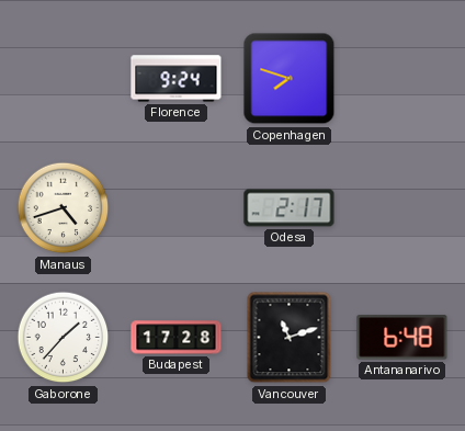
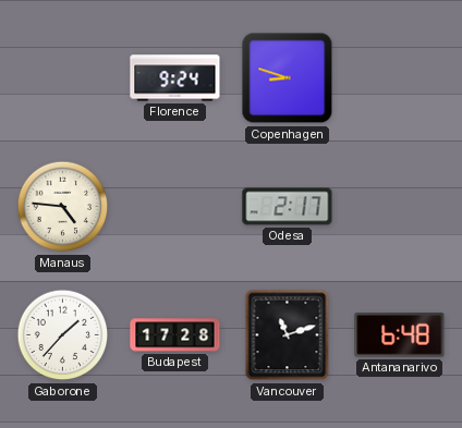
Copenhagen: 7:48 -> 8:48 (288, 78)
Manaus: 4:42 -> 4:46 (63, 207)
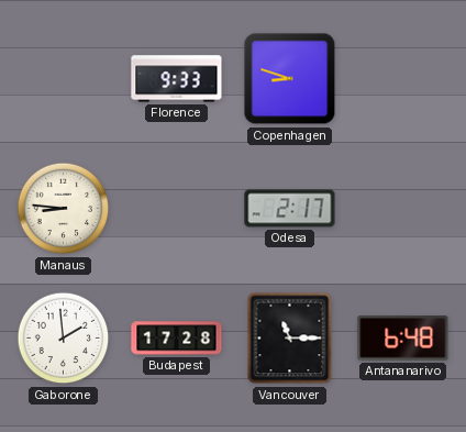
Florence: 9:24 -> 9:33 (177, 79)
Manaus: 4:46 -> 8:46 (64, 209)
Gaborone: 1:37 -> 1:59 (64, 339)
Vancouver: 11:12 -> 11:15 (290, 339)
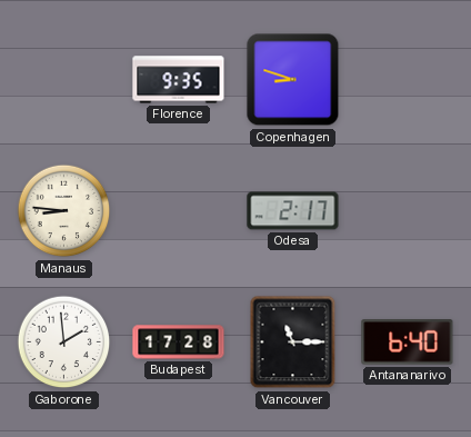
Florence: 9:33 -> 9:35 (179, 80)
Antananarivo: 6:48 -> 6:40 (408, 342)
